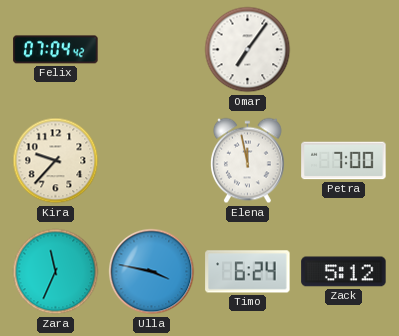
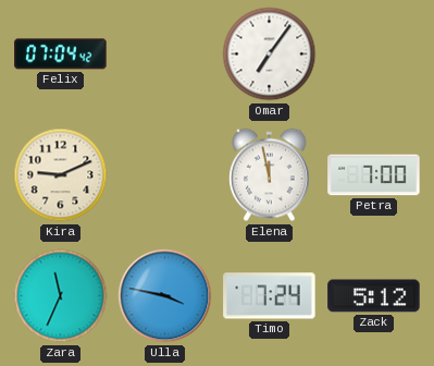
Kira: 9:37 -> 9:11 (61, 175)
Timo: 6:24 -> 7:24 (270, 296)
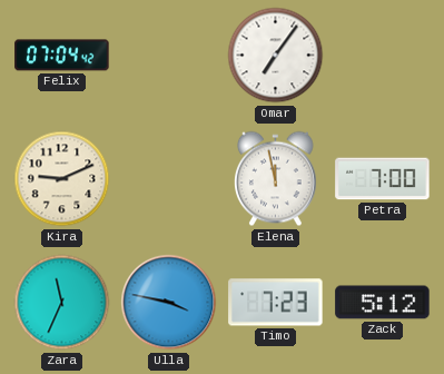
Timo: 7:24 -> 7:23 (276, 303)
